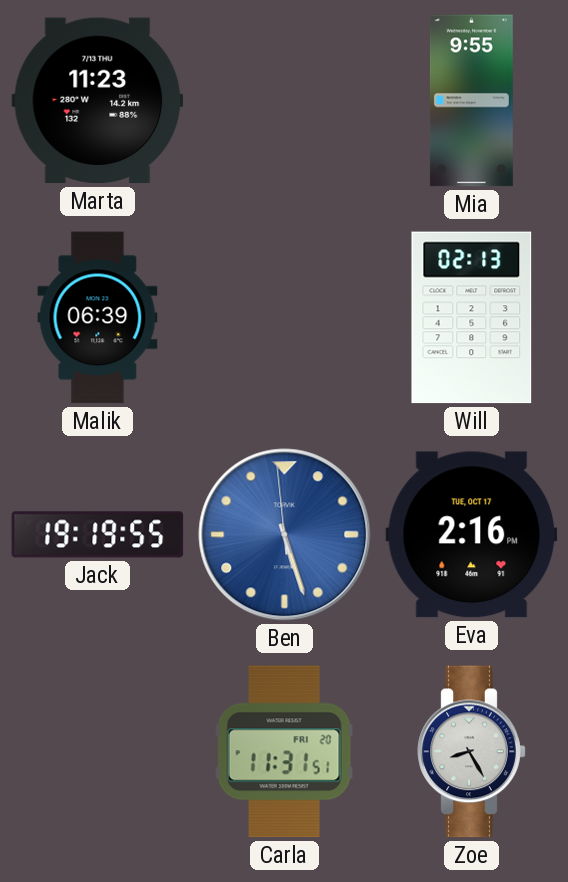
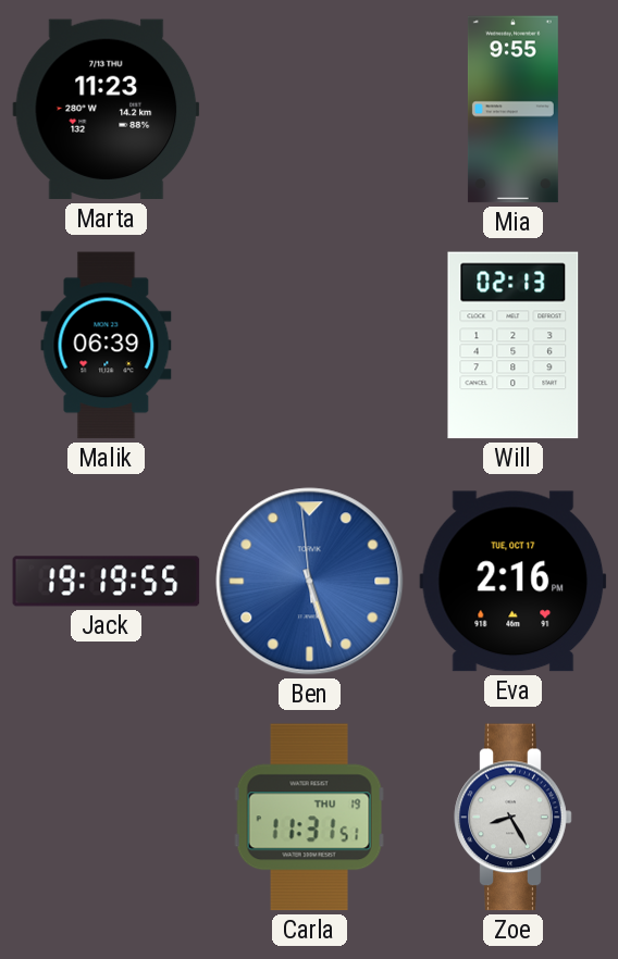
Carla date: FRI 20 -> THU 19 (309, 818)
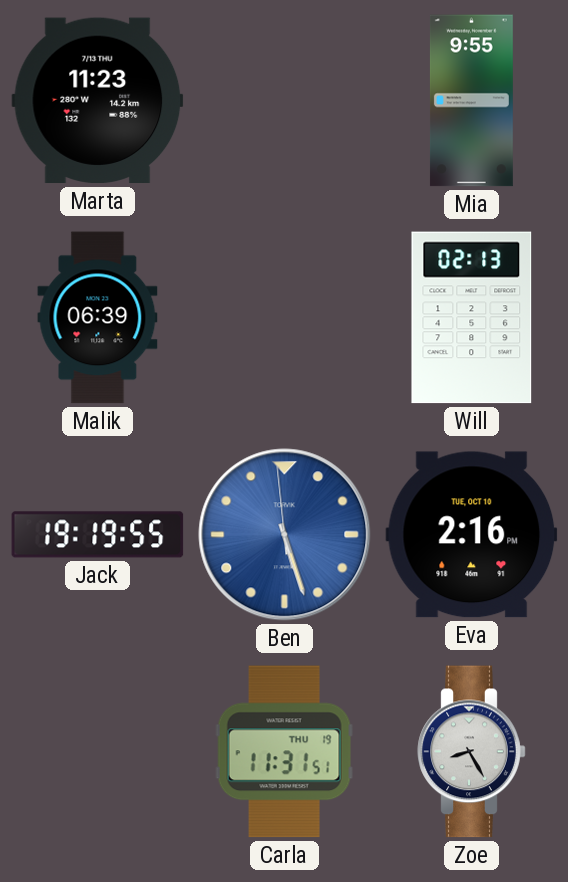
Eva date: TUE, OCT 17 -> TUE, OCT 10 (472, 535)
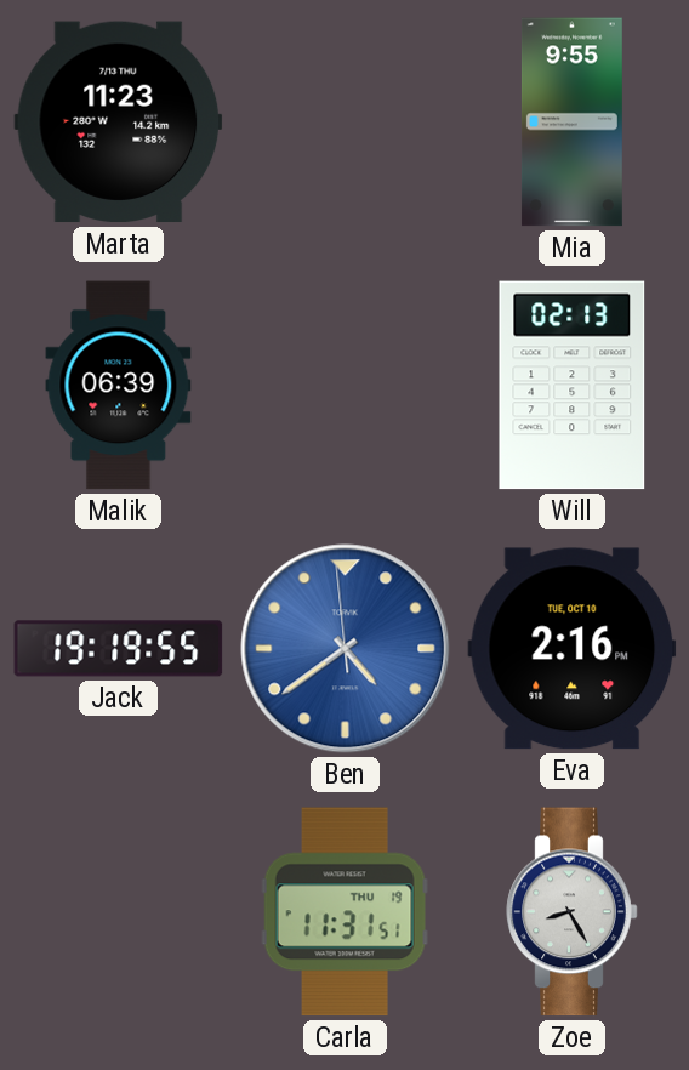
Ben: 5:26 -> 4:38 (346, 649)
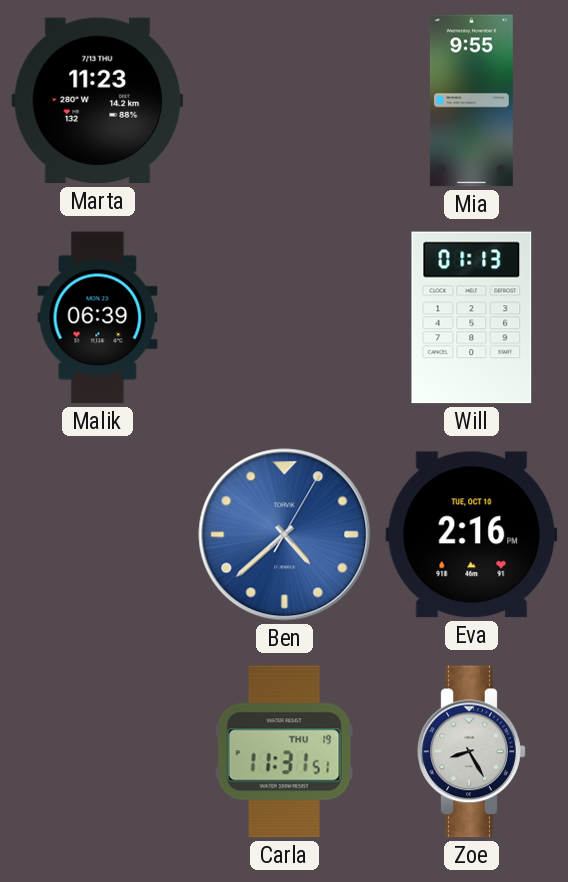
Will: 02:13 -> 01:13 (472, 318)
Jack: 19:19 -> none (119, 649)
Ben: 4:38:59 -> 4:38:05 (285, 535)
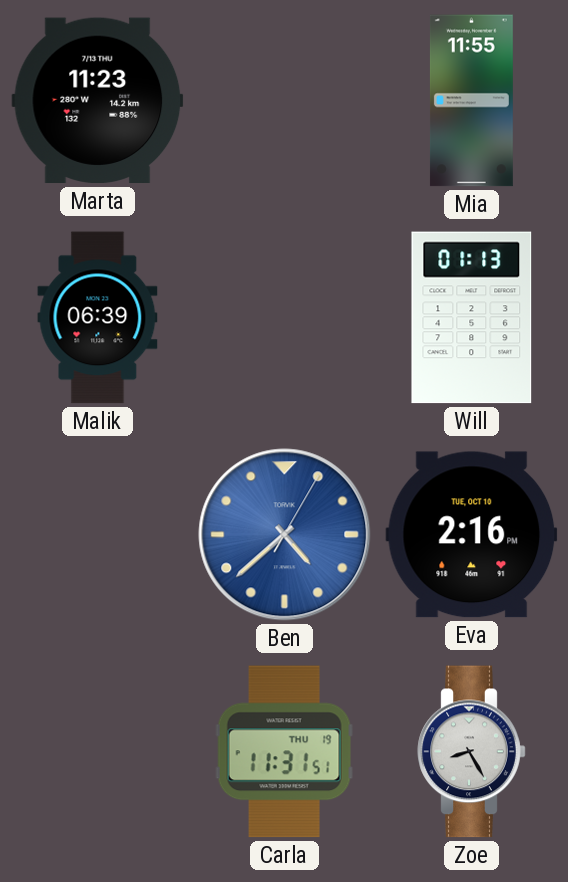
Mia: 9:55 -> 11:55 (471, 101)
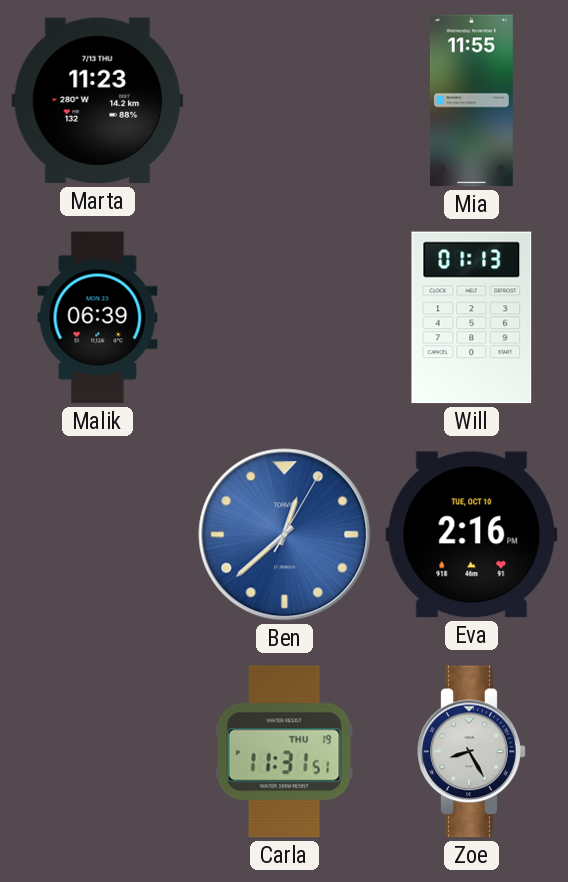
Ben: 4:38 -> 12:38 (285, 535)
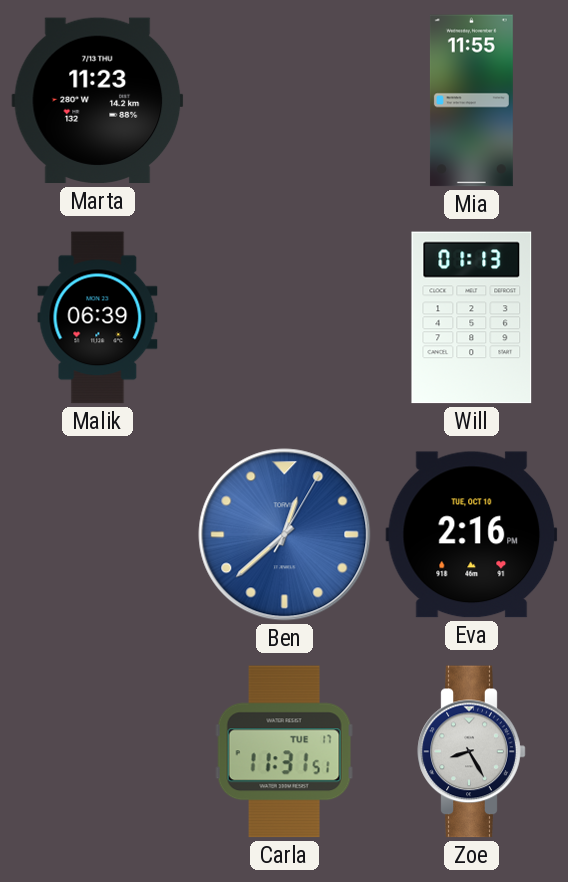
Carla date: THU 19 -> TUE 17 (284, 752)
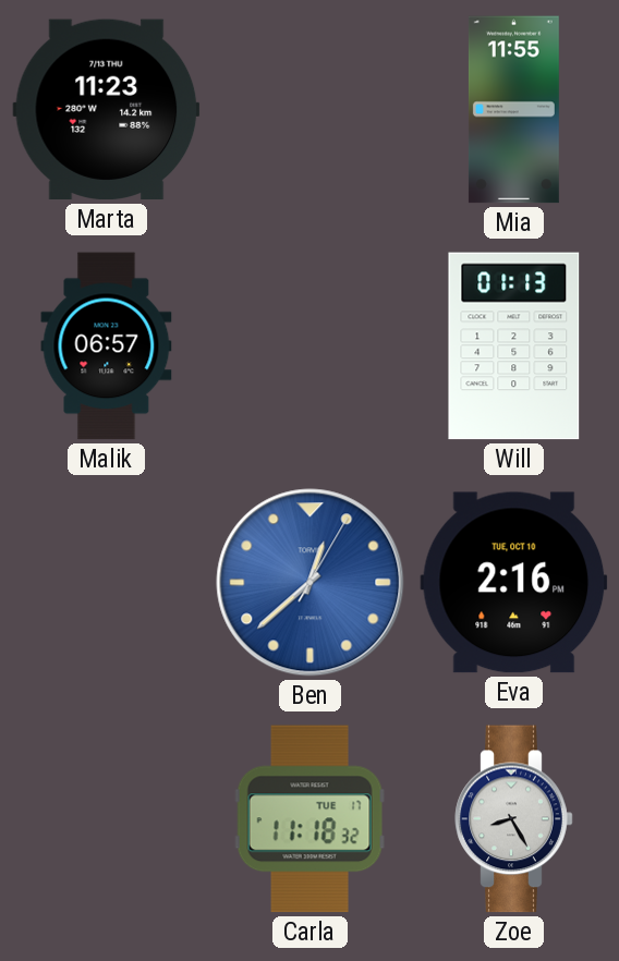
Malik: 06:39 -> 06:57 (107, 346)
Carla: 11:31 -> 11:18 (309, 819)
